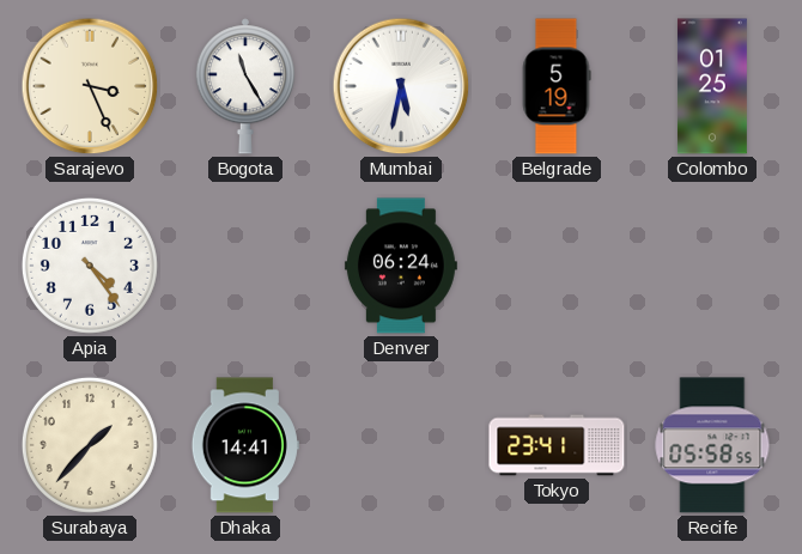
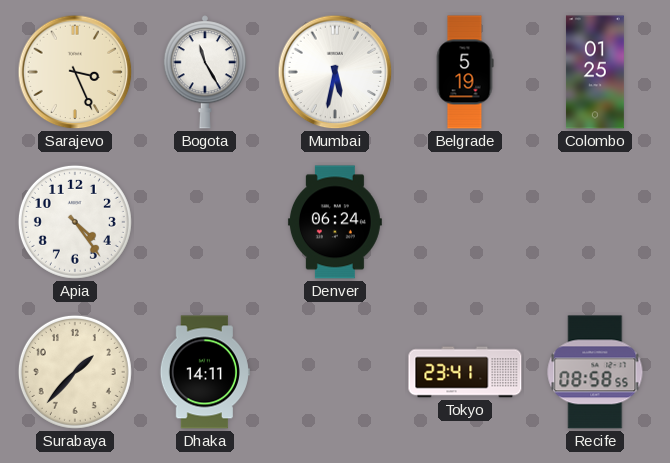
Dhaka: 14:41 -> 14:11 (205, 372)
Recife: 05:58 -> 08:58 (595, 372)
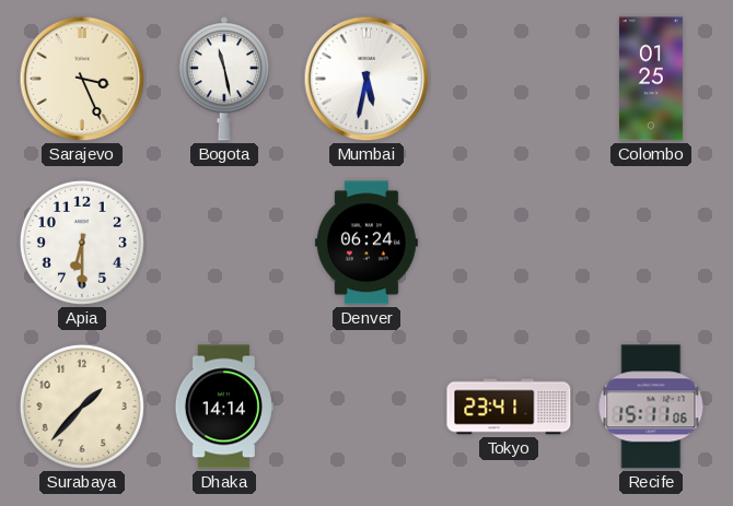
Bogota: 11:25 -> 11:28 (224, 79)
Belgrade: 5:19 -> none (465, 72)
Apia: 4:24 -> 6:30 (82, 243)
Dhaka: 14:11 -> 14:14 (224, 407)
Recife: 08:58 -> 15:11 (651, 407)
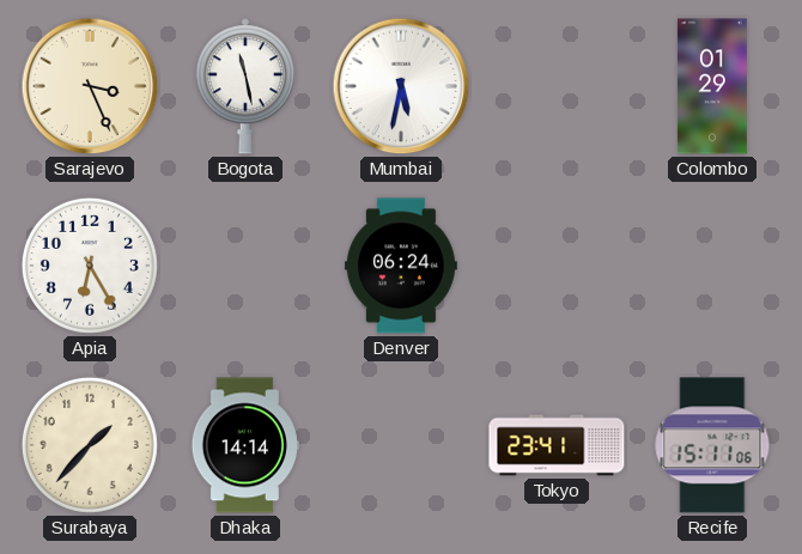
Colombo: 01:25 -> 01:29 (712, 86)
Apia: 6:30 -> 6:25 (90, 266)
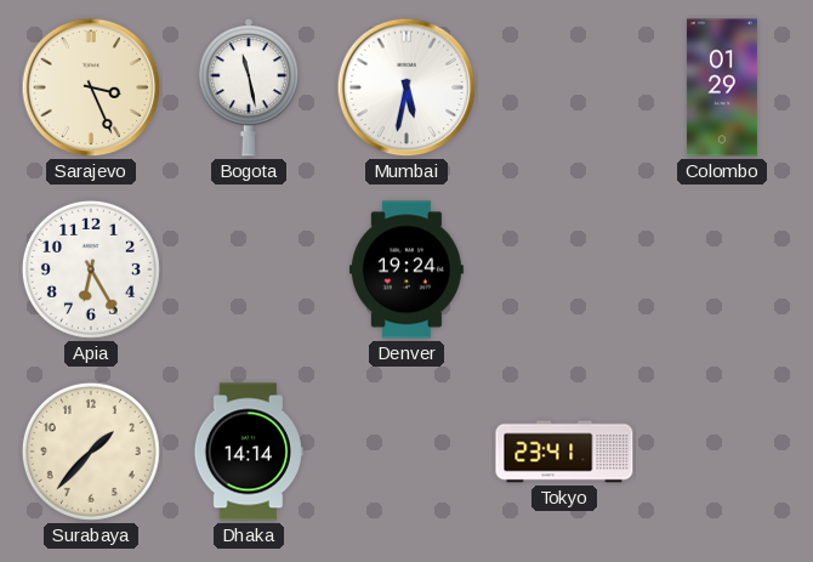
Denver: 06:24 -> 19:24 (406, 269)
Recife: 15:11 -> none (712, 445)
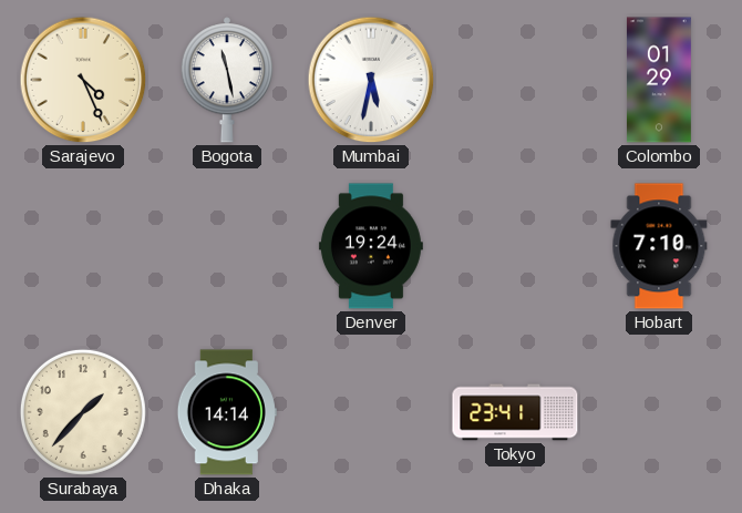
Sarajevo: 3:26 -> 4:26 (83, 80)
Apia: 6:25 -> none (91, 269)
Hobart: none -> 7:10 (659, 246)
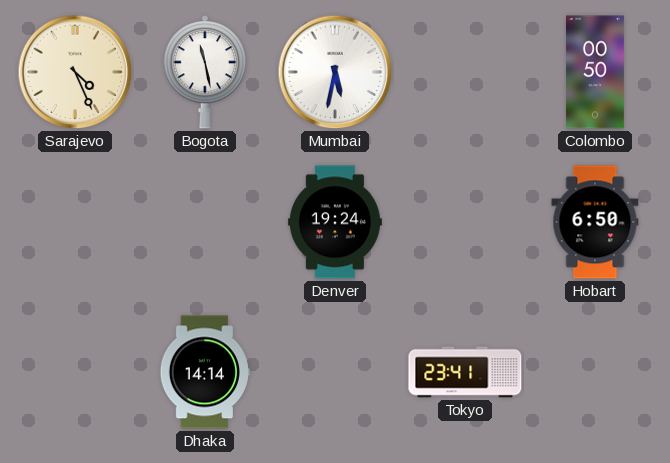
Colombo: 01:29 -> 00:50 (595, 72)
Hobart: 7:10 -> 6:50 (595, 222)
Surabaya: 1:37 -> none (83, 412)
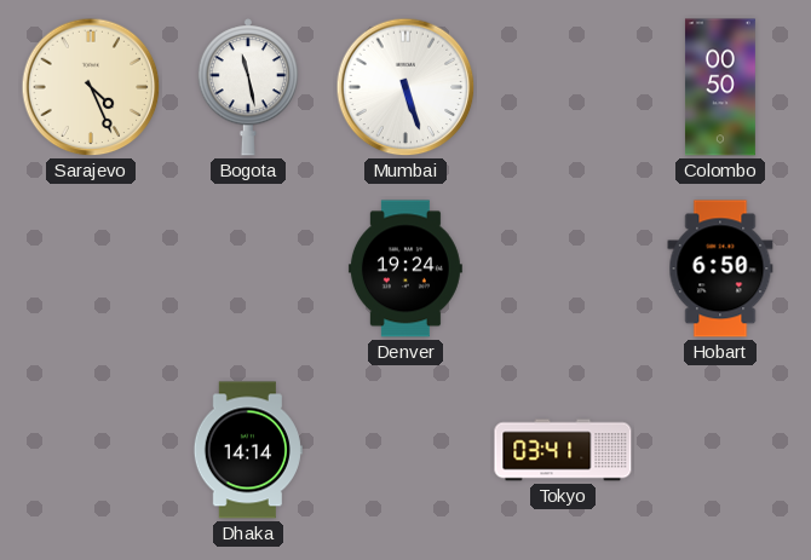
Mumbai: 5:32 -> 5:27 (405, 87)
Tokyo: 23:41 -> 03:41 (563, 450)
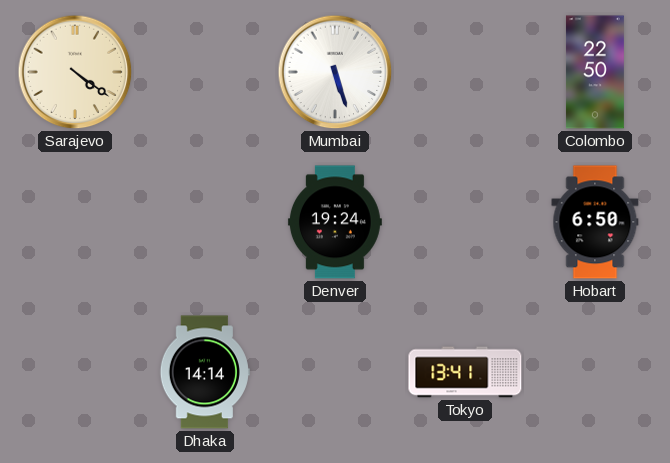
Sarajevo: 4:26 -> 4:21 (75, 72)
Bogota: 11:28 -> none (248, 87)
Colombo: 00:50 -> 22:50 (595, 72)
Tokyo: 03:41 -> 13:41 (465, 372)
